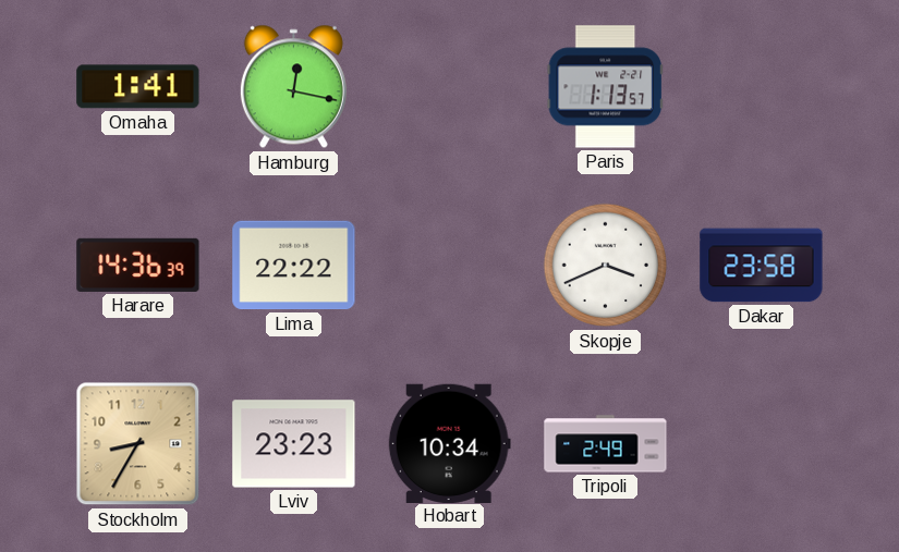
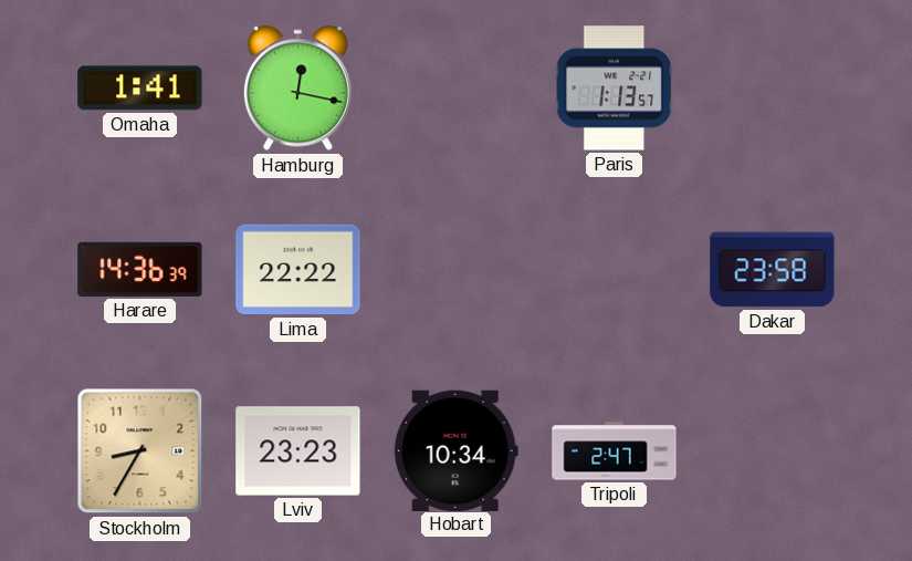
Skopje: 3:41 -> none (606, 266)
Tripoli: 2:49 -> 2:47 (615, 451)
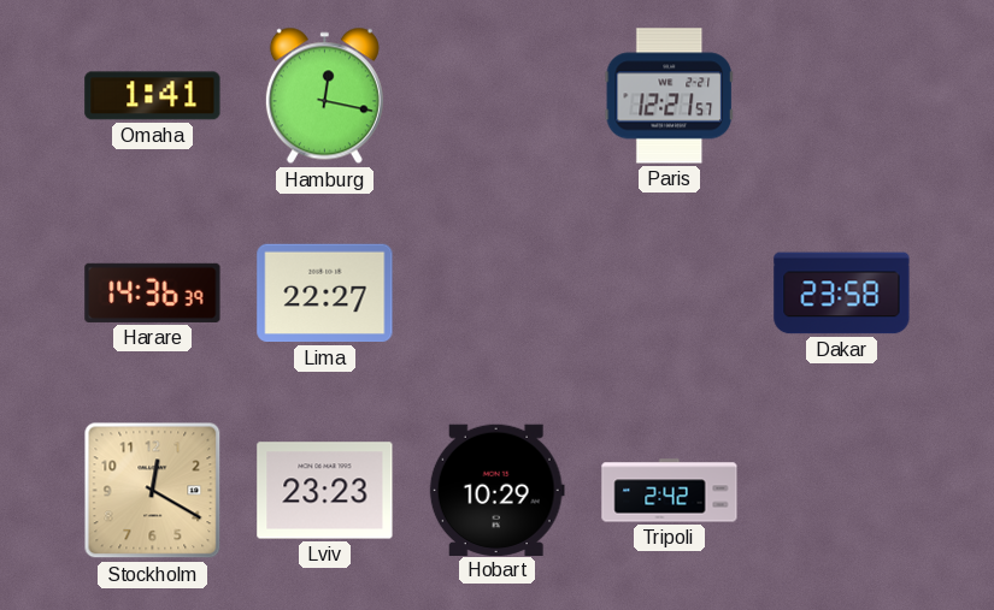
Paris: 1:13 -> 12:21 (669, 96)
Lima: 22:22 -> 22:27 (325, 294)
Stockholm: 8:35 -> 12:20 (153, 491)
Hobart: 10:34 -> 10:29 (496, 490)
Tripoli: 2:47 -> 2:42 (670, 491)
